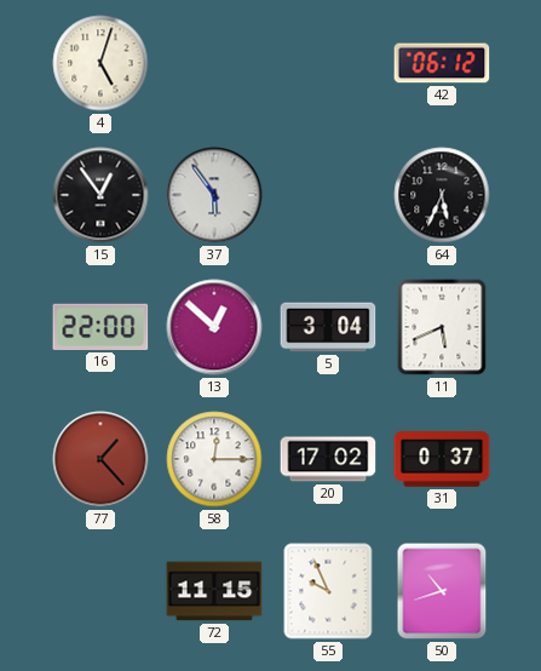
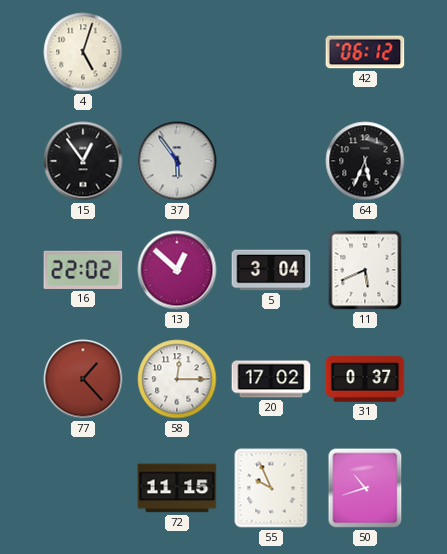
16: 22:00 -> 22:02 (83, 270)
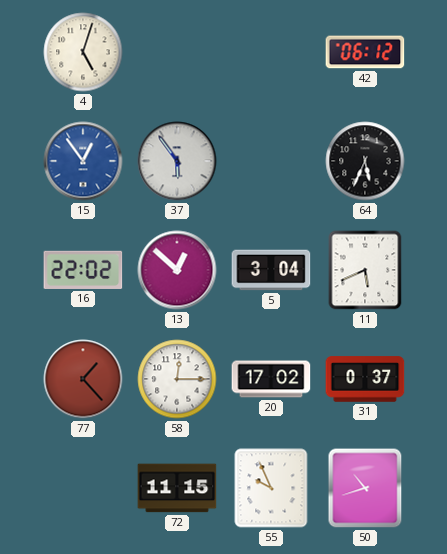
15 dial: black -> blue (83, 161)
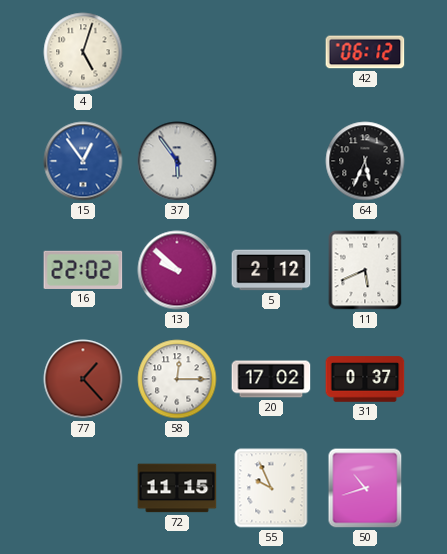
13: 12:52 -> 9:52 (177, 270)
5: 3:04 -> 2:12 (271, 270)
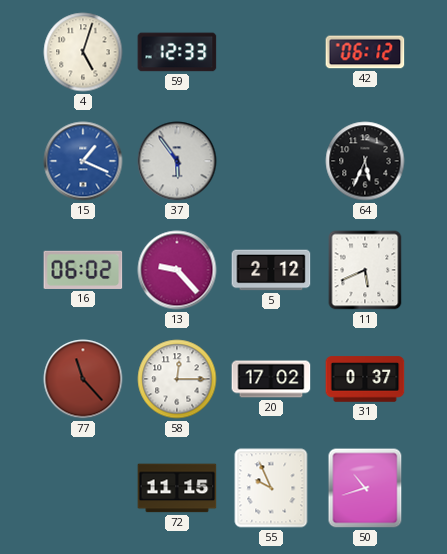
59: none -> 12:33 (177, 52)
15: 12:54 -> 1:19 (83, 161)
16: 22:02 -> 06:02 (83, 270)
13: 9:52 -> 9:23 (177, 270)
77: 1:23 -> 11:23 (83, 379)
